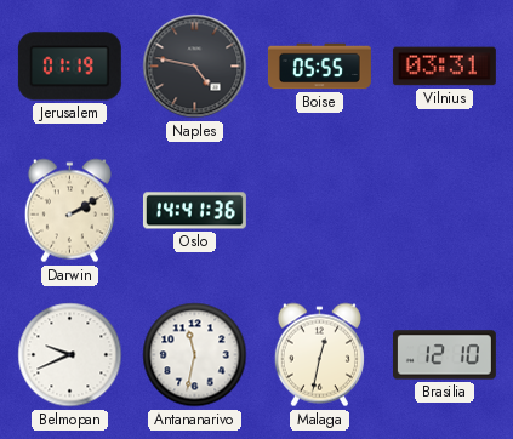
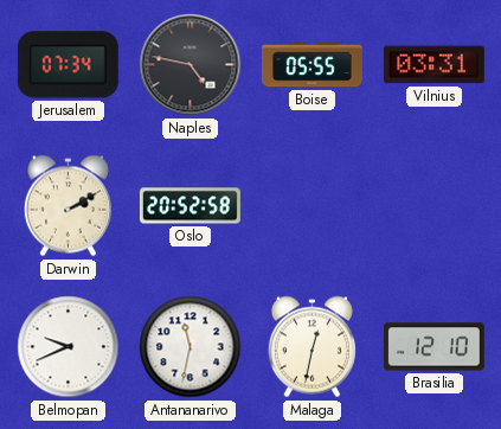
Jerusalem: 01:19 -> 07:34 (68, 65)
Oslo: 14:41 -> 20:52 (190, 206)
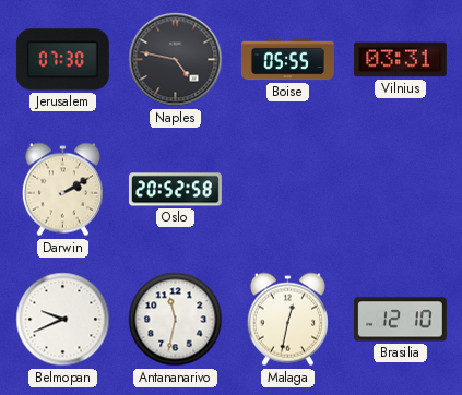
Jerusalem: 07:34 -> 07:30 (62, 60)
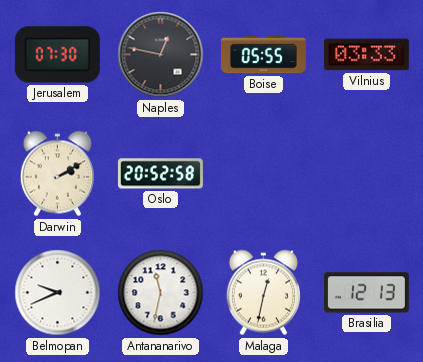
Naples: 4:47 -> 12:47 (161, 55)
Vilnius: 03:31 -> 03:33 (366, 55)
Brasilia: 12:10 -> 12:13 (366, 293)
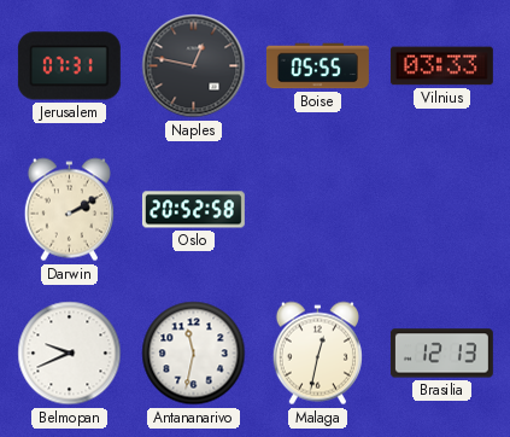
Jerusalem: 07:30 -> 07:31 (69, 66)
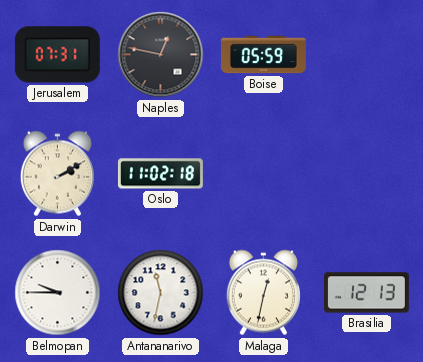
Boise: 05:55 -> 05:59 (263, 55)
Vilnius: 03:33 -> none (441, 66)
Oslo: 20:52 -> 11:02 (160, 174)
Belmopan: 9:41 -> 9:45 (58, 293)
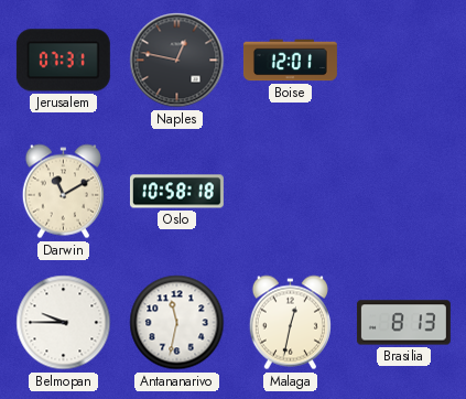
Boise: 05:59 -> 12:01 (290, 61)
Darwin: 2:10 -> 11:10 (63, 192)
Oslo: 11:02 -> 10:58 (176, 192)
Brasilia: 12:13 -> 8:13 (403, 323)
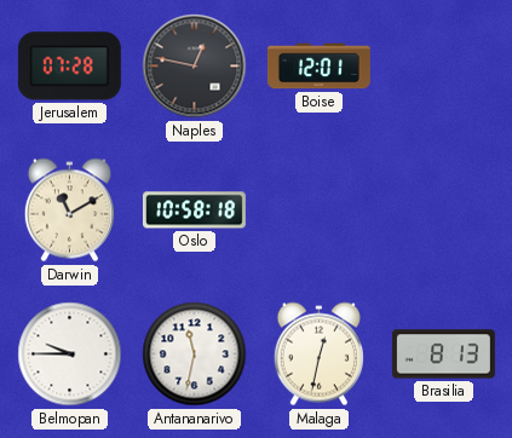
Jerusalem: 07:31 -> 07:28 (69, 67)
